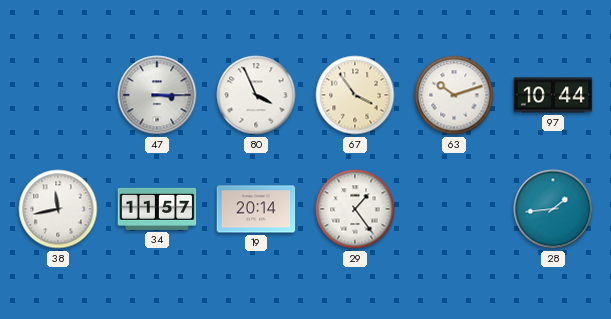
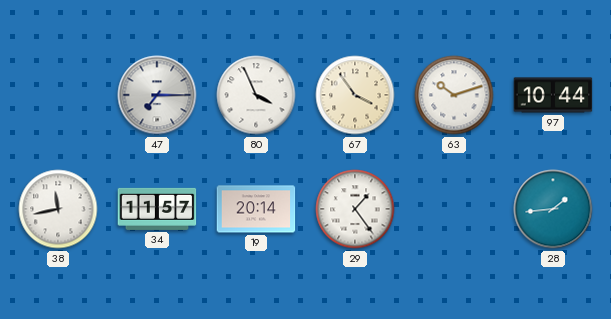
47: 3:15 -> 7:15 (157, 95)
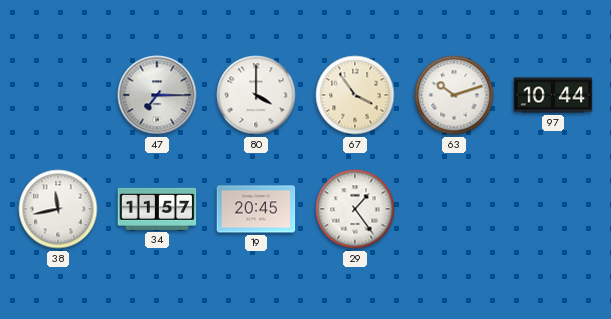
80: 3:56 -> 4:00 (256, 95)
19: 20:14 -> 20:45 (256, 209)
28: 1:44 -> none (553, 209)
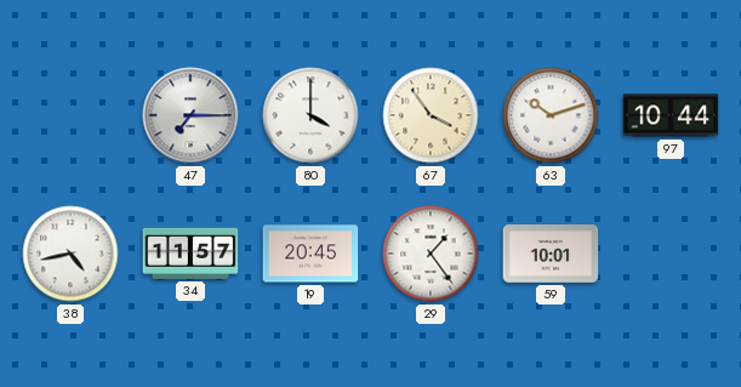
38: 11:43 -> 4:43 (70, 254)
59: none -> 10:01 (551, 254)
